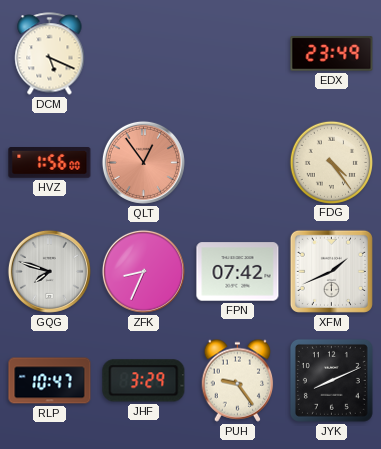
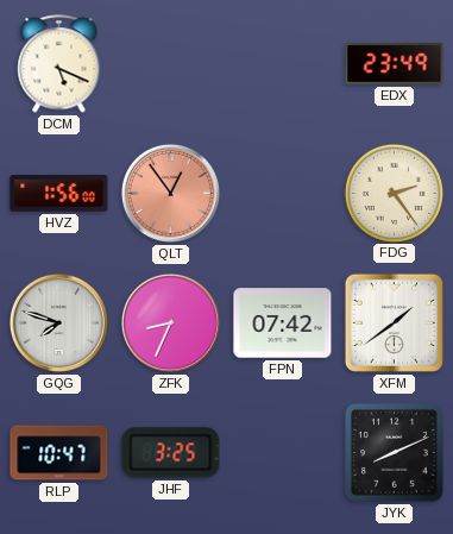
FDG: 4:24 -> 2:24 (394, 193)
XFM: 1:41 -> 1:39 (394, 322)
JHF: 3:29 -> 3:25 (171, 453)
PUH: 9:24 -> none (238, 380)
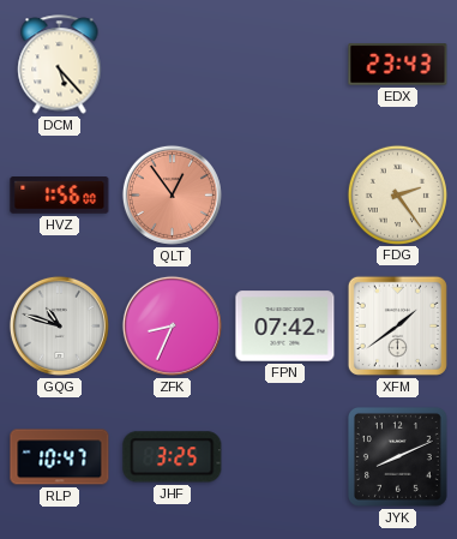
DCM: 5:19 -> 5:23 (60, 65)
EDX: 23:49 -> 23:43 (398, 65)
GQG: 7:48 -> 10:48 (59, 325)
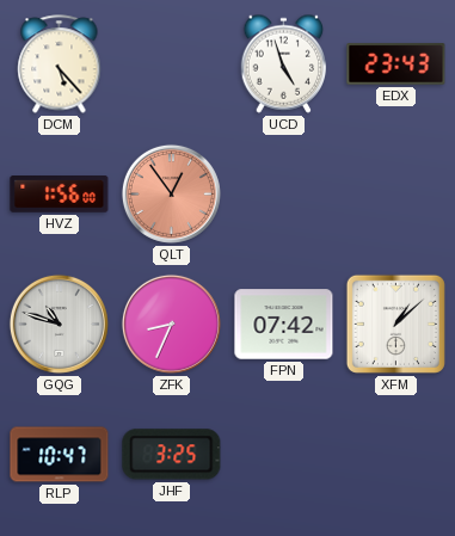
UCD: none -> 4:57 (284, 63)
FDG: 2:24 -> none (397, 194)
XFM: 1:39 -> 1:08 (395, 324)
JYK: 8:11 -> none (397, 456)
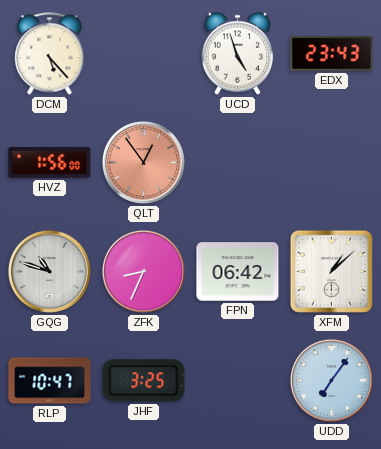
FPN: 07:42 -> 06:42 (238, 272)
UDD: none -> 7:06 (331, 380)
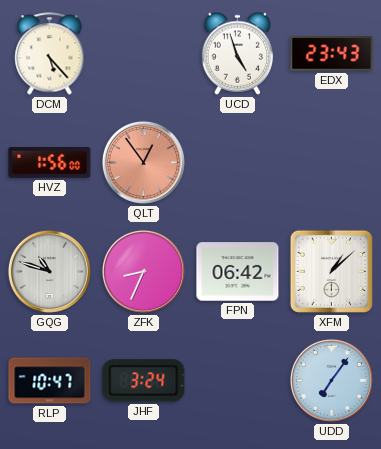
JHF: 3:25 -> 3:24 (144, 381)
